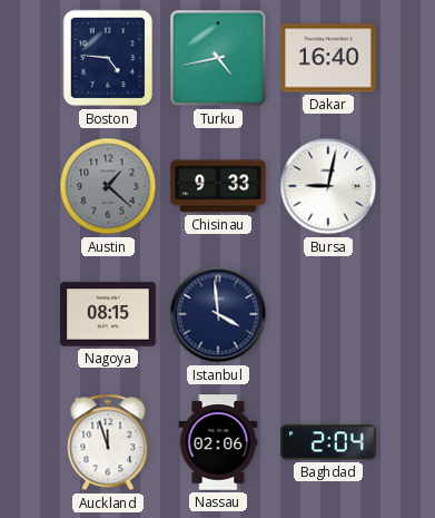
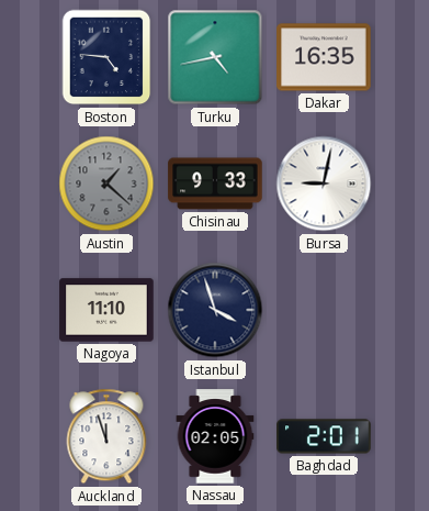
Dakar: 16:40 -> 16:35 (324, 57)
Nagoya: 08:15 -> 11:10 (106, 310)
Istanbul: 3:59 -> 3:57 (215, 310)
Nassau: 02:06 -> 02:05 (215, 436)
Baghdad: 2:04 -> 2:01 (324, 436)
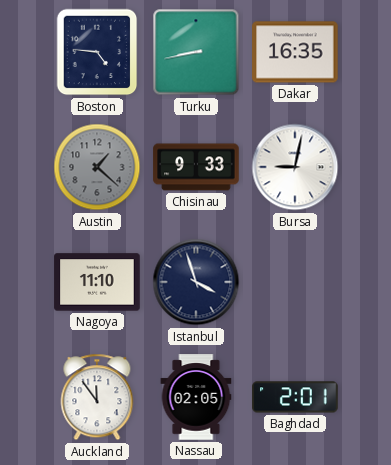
Turku: 4:43 -> 8:43 (196, 52)
Auckland: 11:57 -> 11:54 (97, 397)
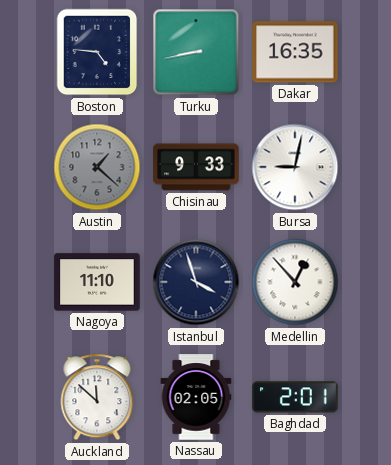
Medellin: none -> 12:53 (295, 282)
Auckland: 11:54 -> 11:52 (97, 397)
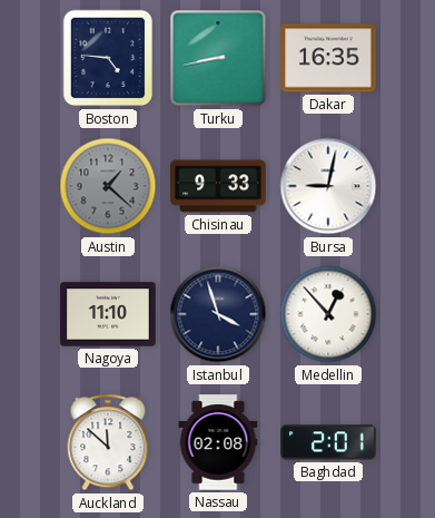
Nassau: 02:05 -> 02:08 (218, 442)
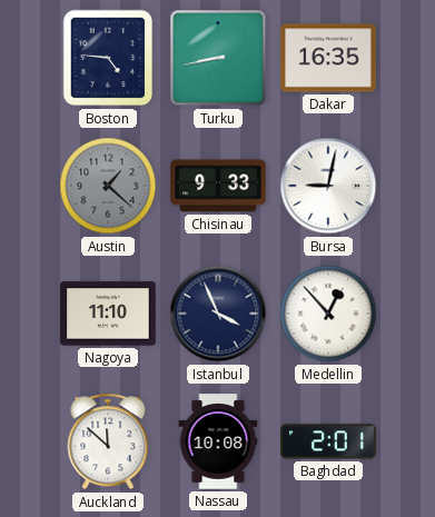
Istanbul: 3:57 -> 3:56 (218, 314)
Nassau: 02:08 -> 10:08 (218, 441)
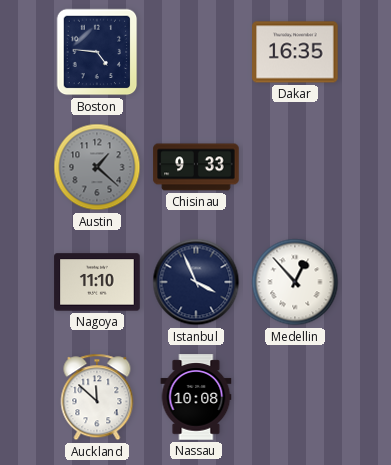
Turku: 8:43 -> none (218, 58)
Bursa: 9:02 -> none (328, 186)
Baghdad: 2:01 -> none (328, 441)
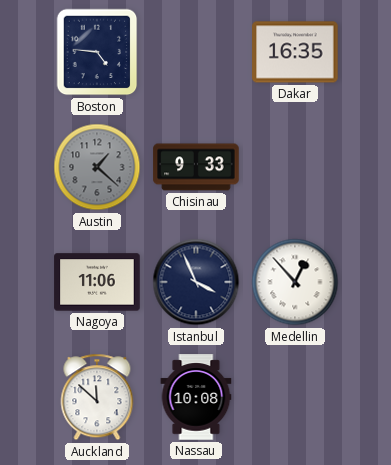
Nagoya: 11:10 -> 11:06 (97, 282)
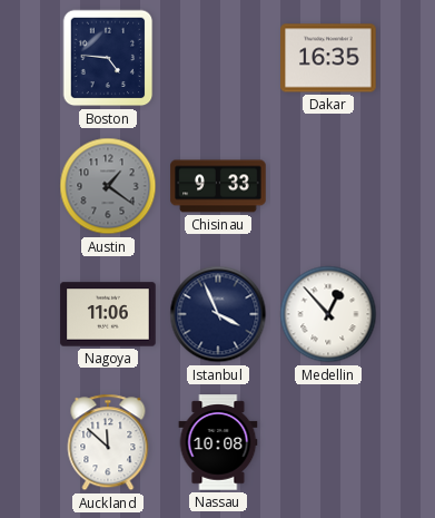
Austin: 1:22 -> 1:21 (108, 186)
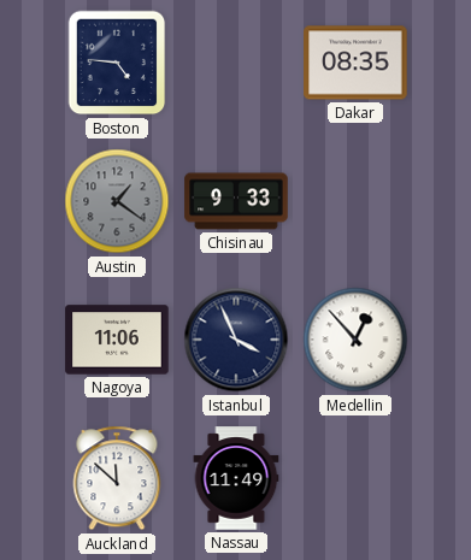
Dakar: 16:35 -> 08:35 (355, 63)
Nassau: 10:08 -> 11:49 (236, 478)
